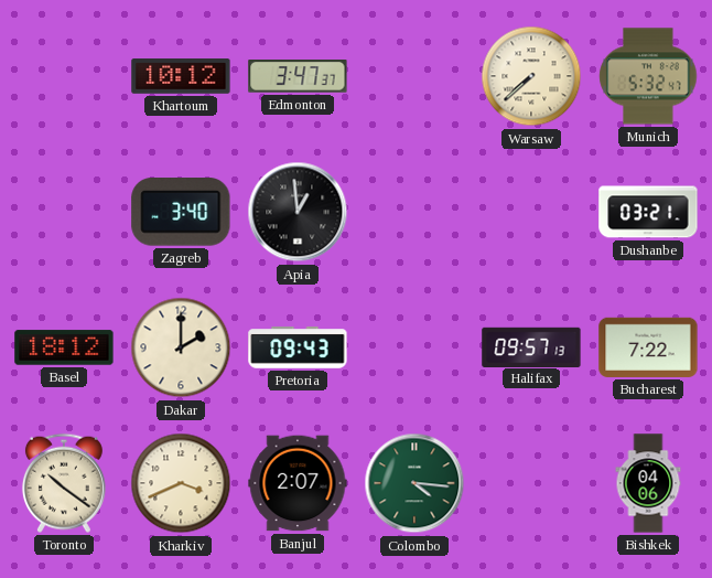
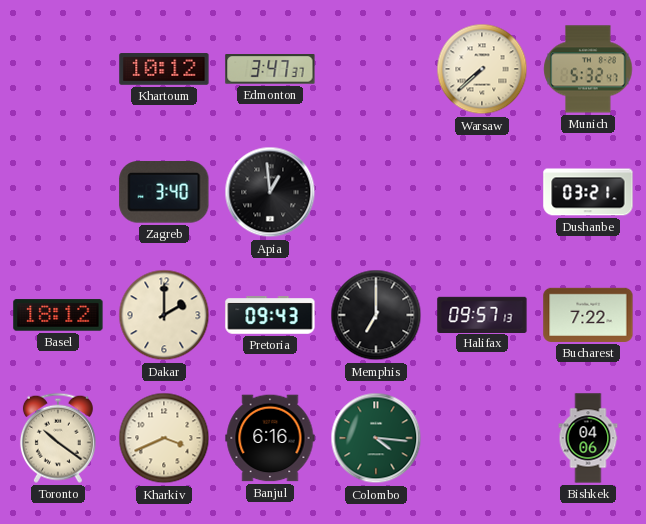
Memphis: none -> 7:00 (376, 315)
Banjul: 2:07 -> 6:16 (270, 438)
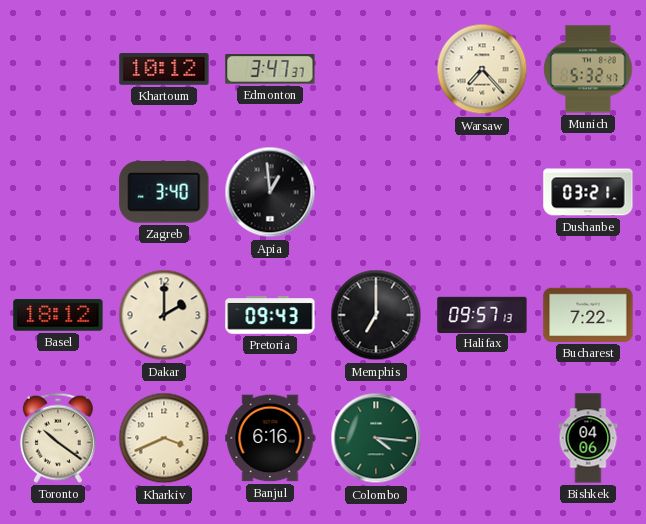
Warsaw: 7:38 -> 7:23 (482, 69)
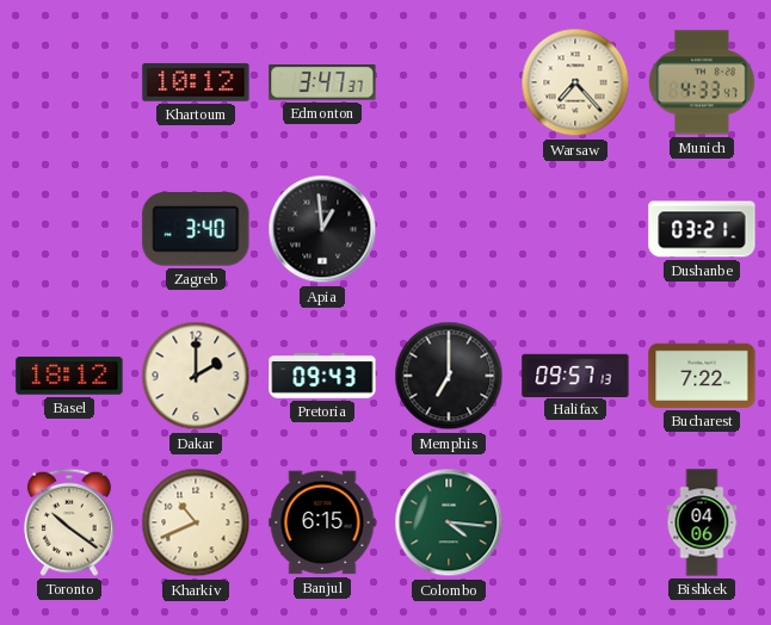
Munich: 5:32 -> 4:33 (702, 82)
Kharkiv: 3:41 -> 10:41 (196, 522)
Banjul: 6:16 -> 6:15 (322, 522)
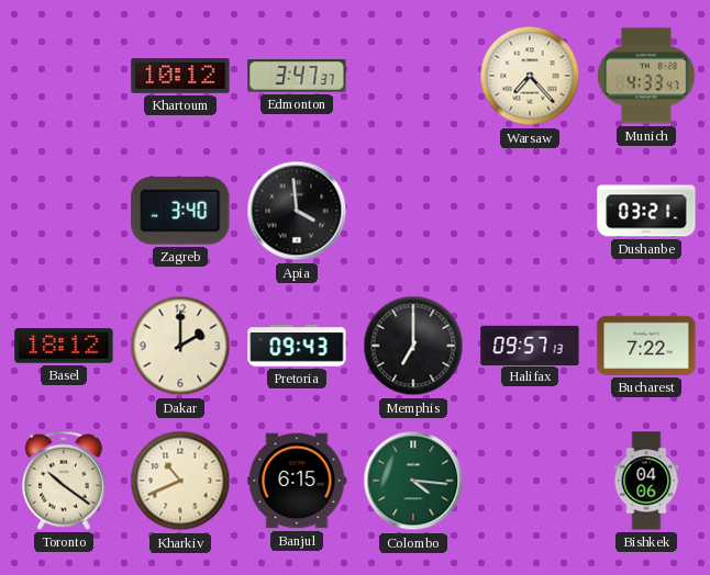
Apia: 12:59 -> 3:59 (297, 211)
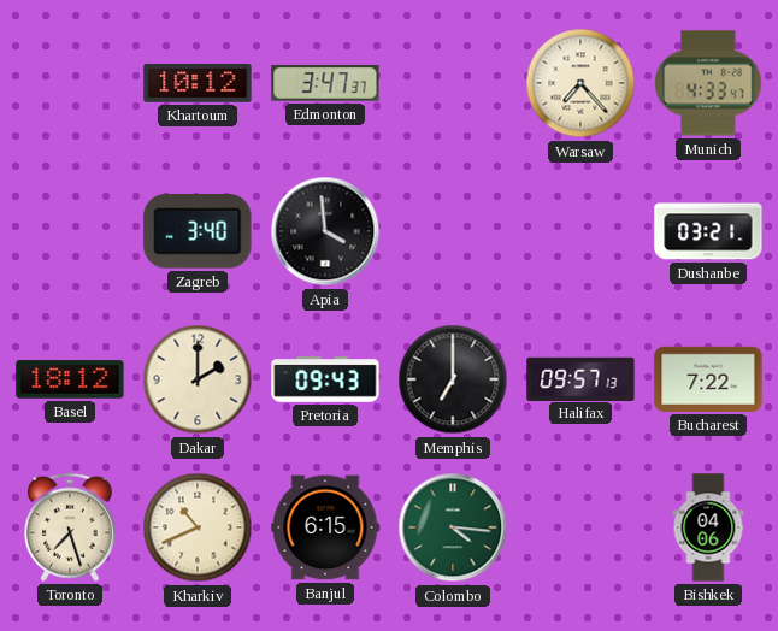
Toronto: 10:21 -> 7:27 (70, 527)
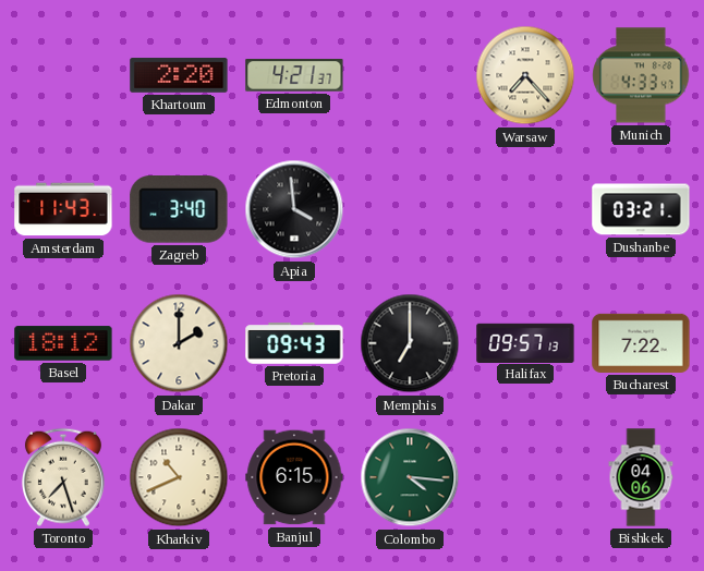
Khartoum: 10:12 -> 2:20 (179, 75)
Edmonton: 3:47 -> 4:21 (294, 75)
Amsterdam: none -> 11:43 (63, 209)
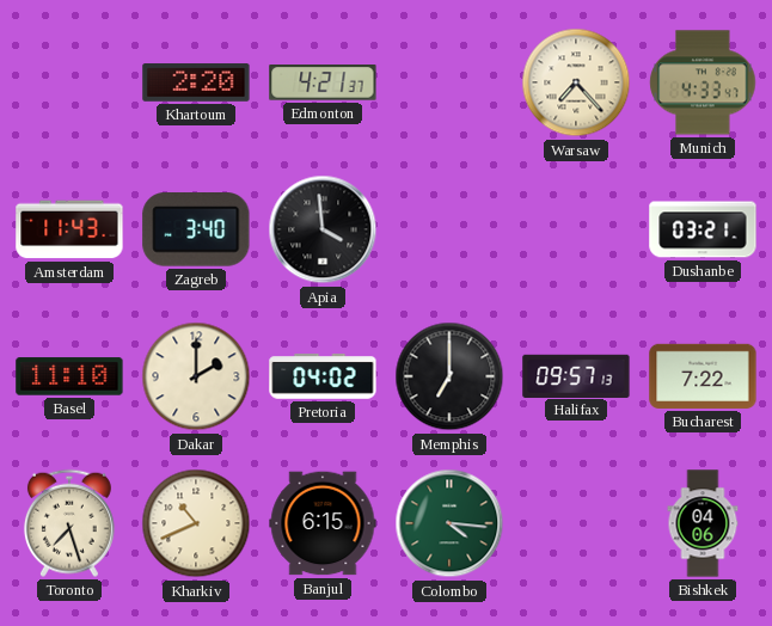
Basel: 18:12 -> 11:10 (69, 376)
Pretoria: 09:43 -> 04:02 (323, 376)
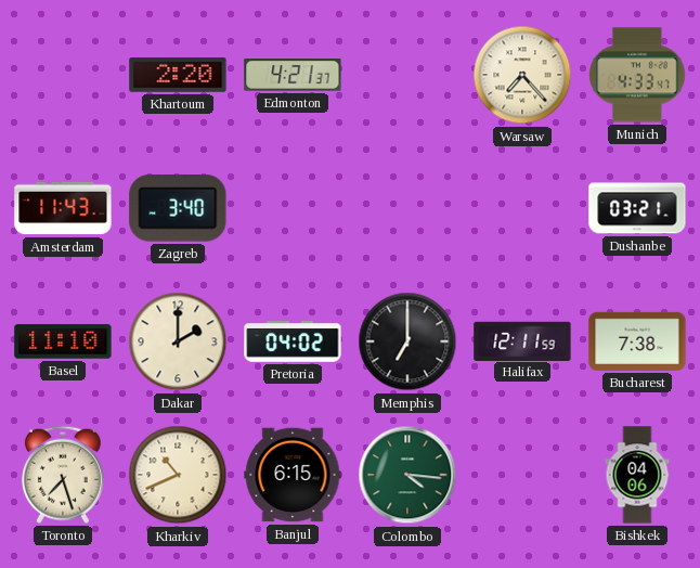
Apia: 3:59 -> none (323, 229)
Halifax: 09:57 -> 12:11 (522, 340)
Bucharest: 7:22 -> 7:38 (637, 341)
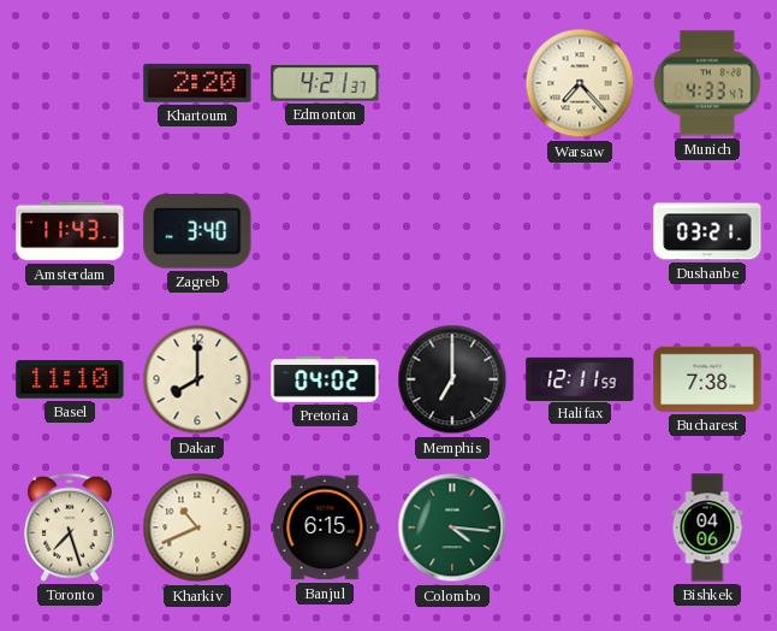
Dakar: 2:00 -> 8:00 (197, 379)
